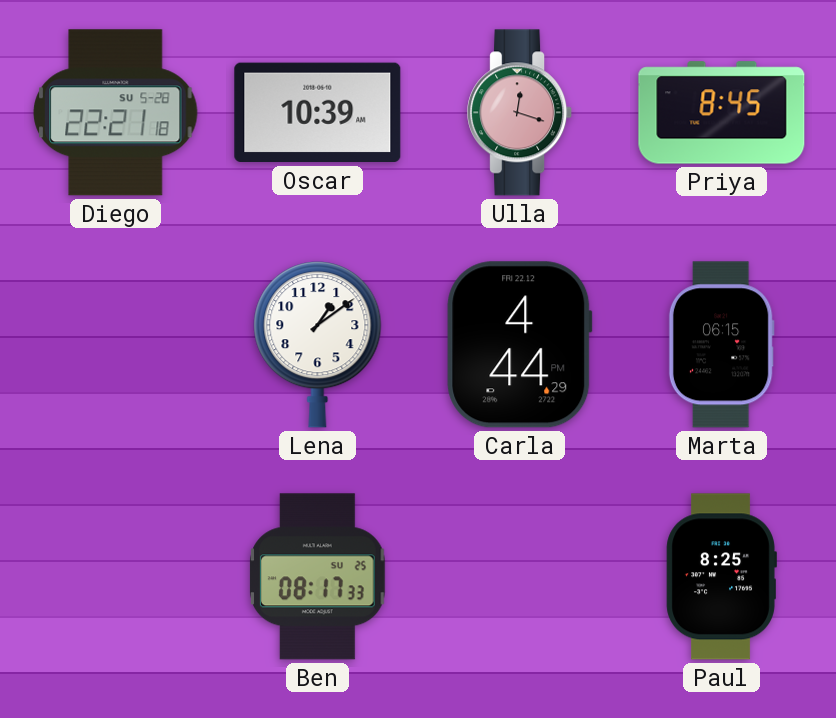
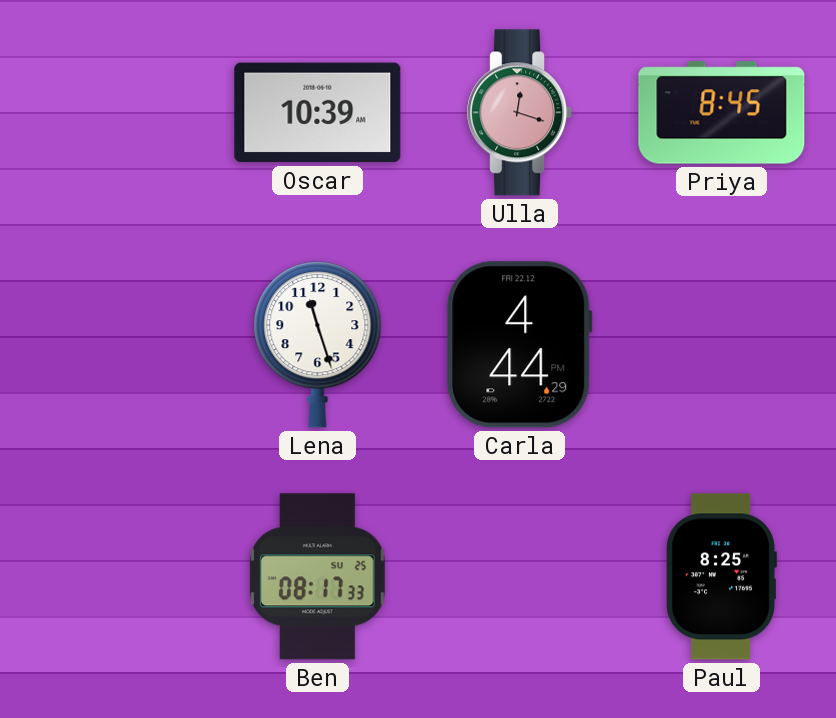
Diego: 22:21 -> none (116, 113)
Lena: 1:09 -> 11:27 (318, 345)
Marta: 06:15 -> none (721, 345)
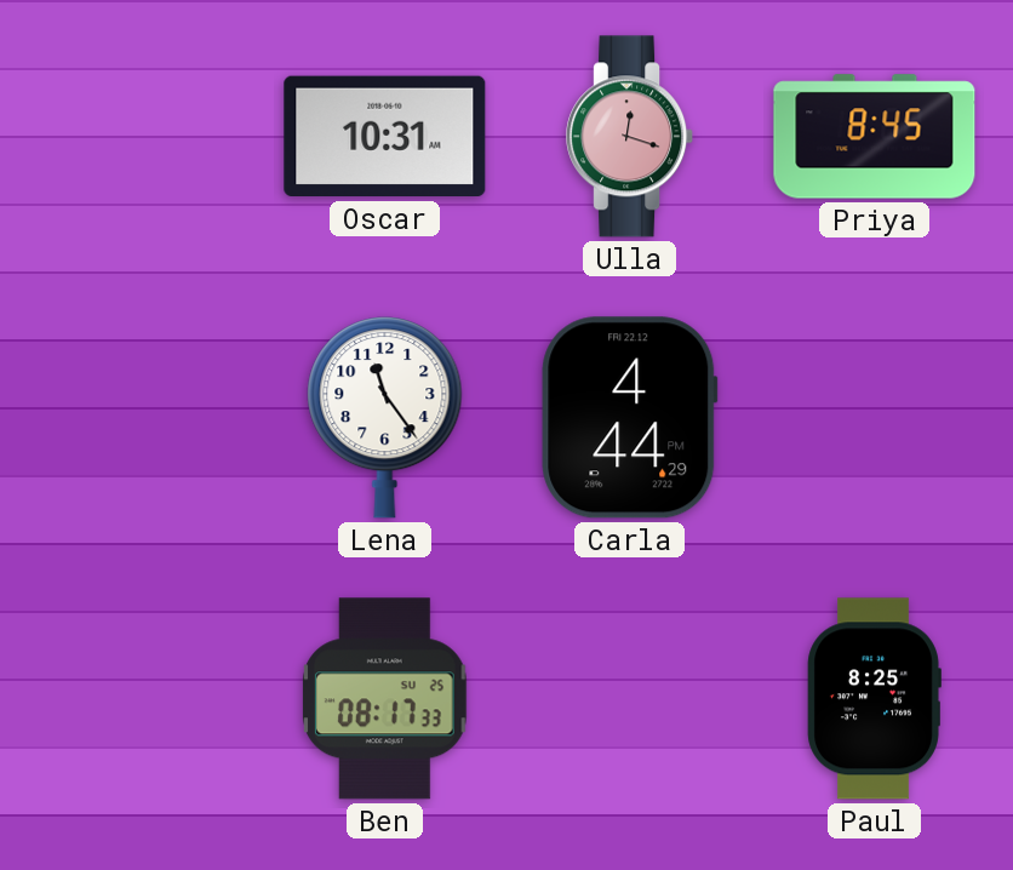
Oscar: 10:39 -> 10:31 (385, 137)
Lena: 11:27 -> 11:24 (385, 418)
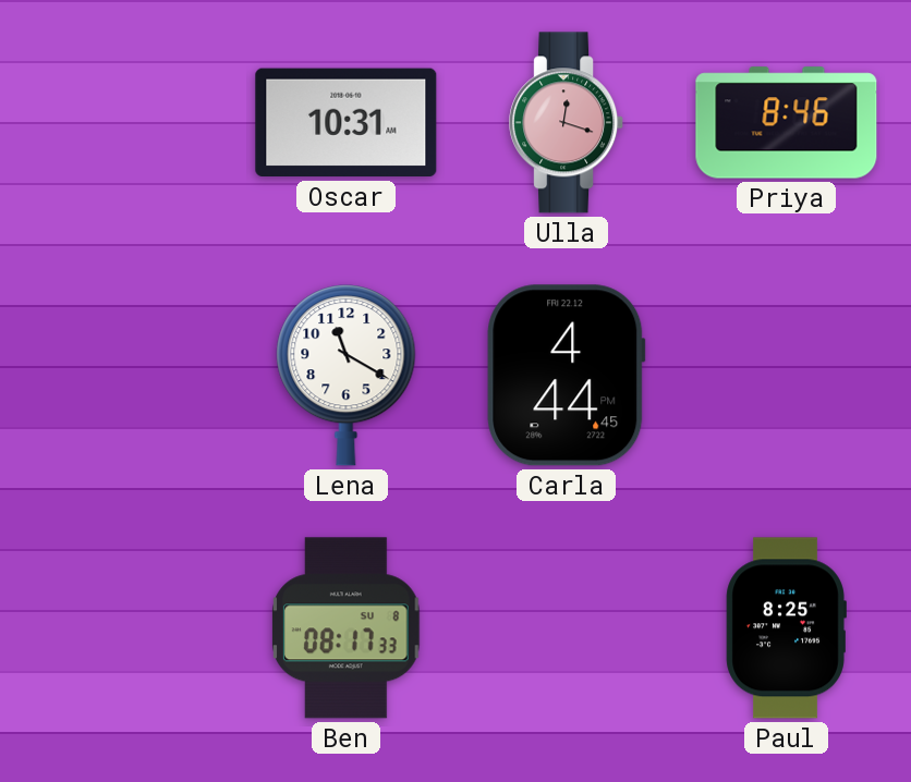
Priya: 8:45 -> 8:46 (787, 123)
Lena: 11:24 -> 11:20 (347, 376)
Carla: 4:44:29 PM -> 4:44:45 PM (567, 376)
Ben date: SU 25 -> SU 8 (347, 628)
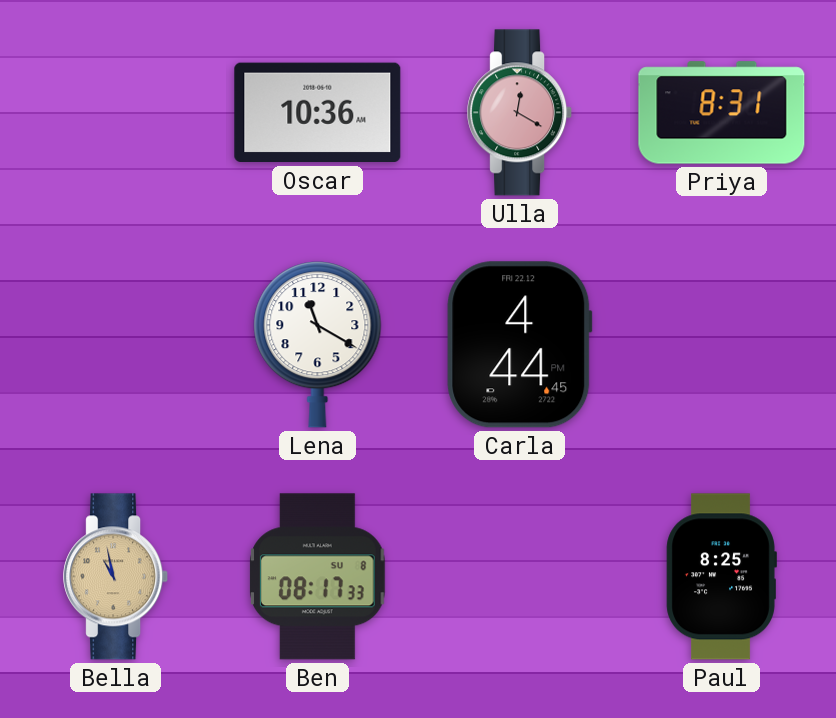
Oscar: 10:31 -> 10:36 (318, 113)
Ulla: 12:18 -> 12:20 (520, 113)
Priya: 8:46 -> 8:31 (722, 113)
Bella: none -> 10:58 (116, 577)
